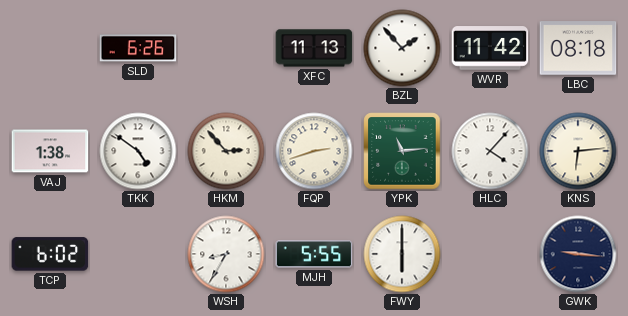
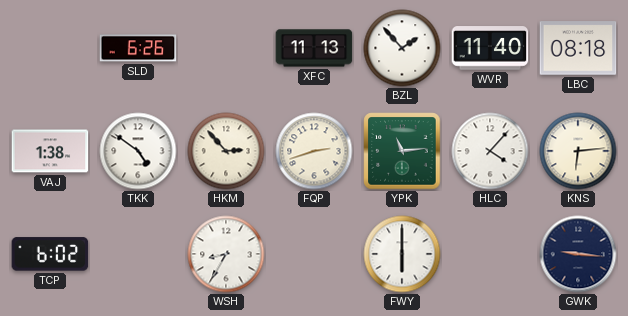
WVR: 11:42 -> 11:40 (490, 48)
MJH: 5:55 -> none (314, 254)
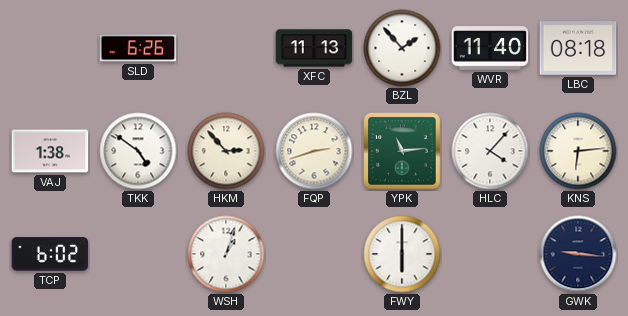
WSH: 8:35 -> 1:03 (226, 254)
